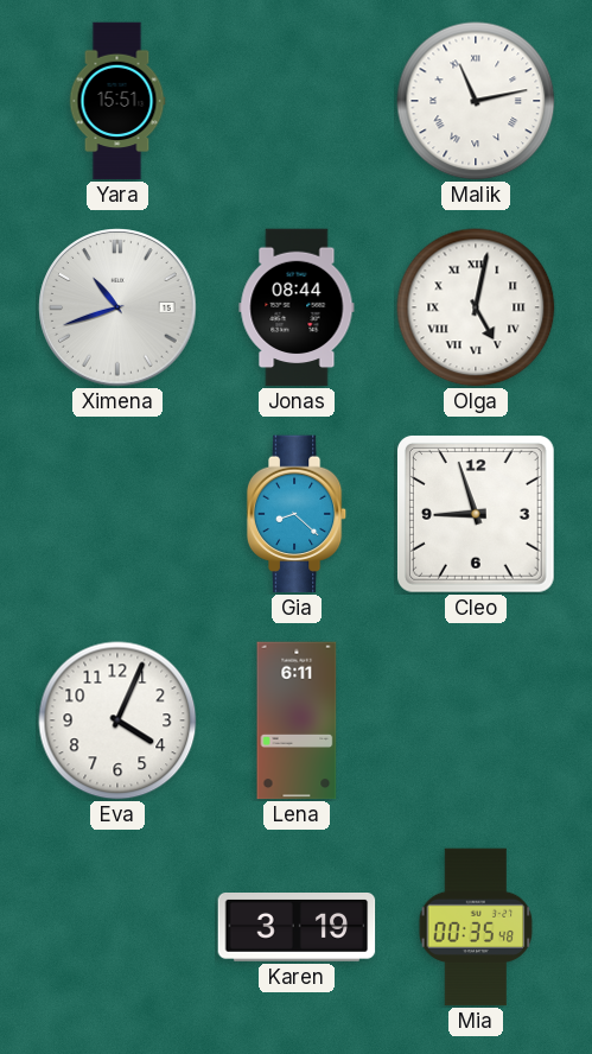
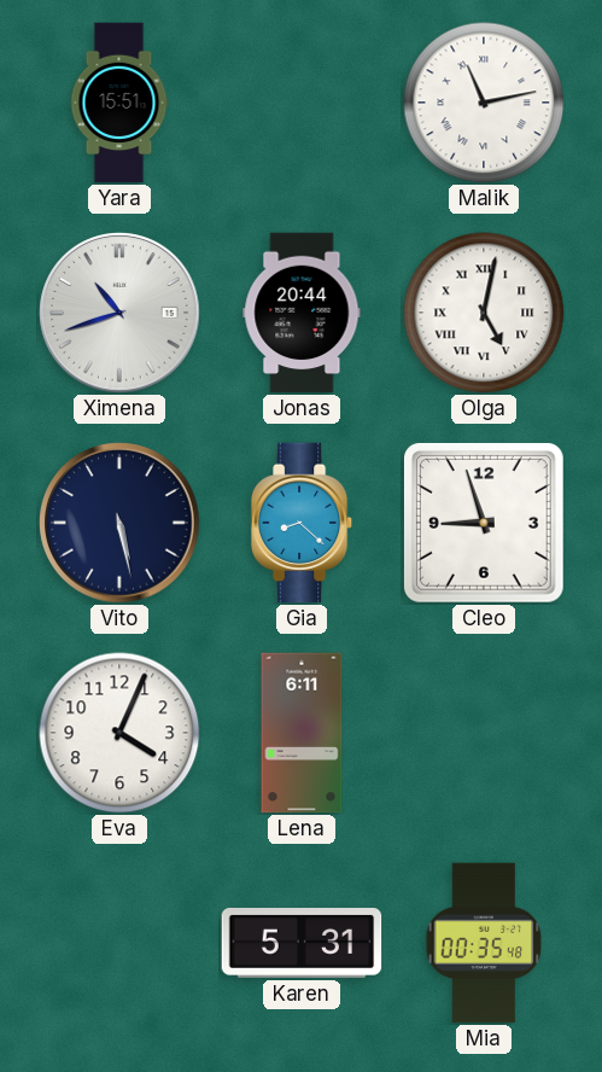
Jonas: 08:44 -> 20:44 (302, 313)
Vito: none -> 5:28 (119, 523)
Karen: 3:19 -> 5:31 (302, 944)
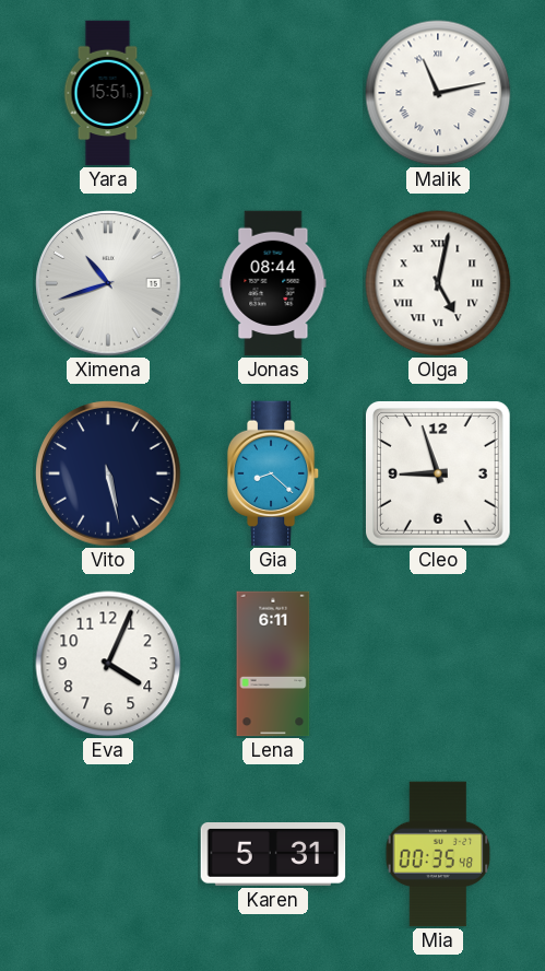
Jonas: 20:44 -> 08:44 (273, 283)
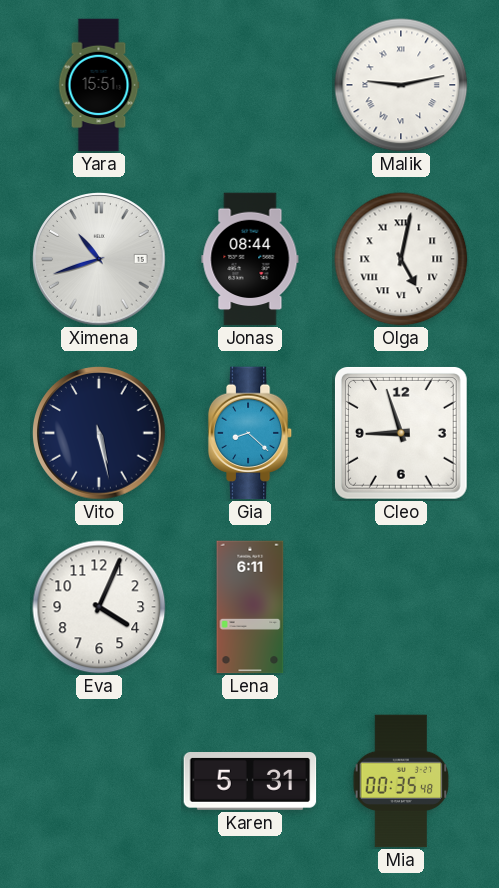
Malik: 11:13 -> 9:13 (401, 85)
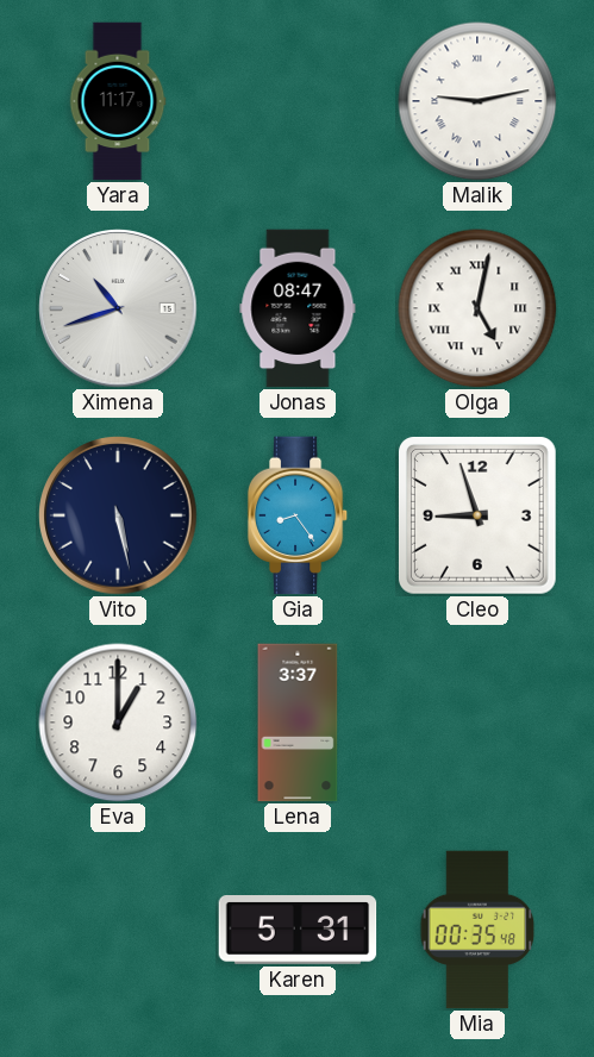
Yara: 15:51 -> 11:17 (118, 101)
Jonas: 08:44 -> 08:47 (298, 308)
Gia: 8:22 -> 8:24 (298, 515)
Eva: 4:04 -> 1:00 (118, 723)
Lena: 6:11 -> 3:37 (298, 723)
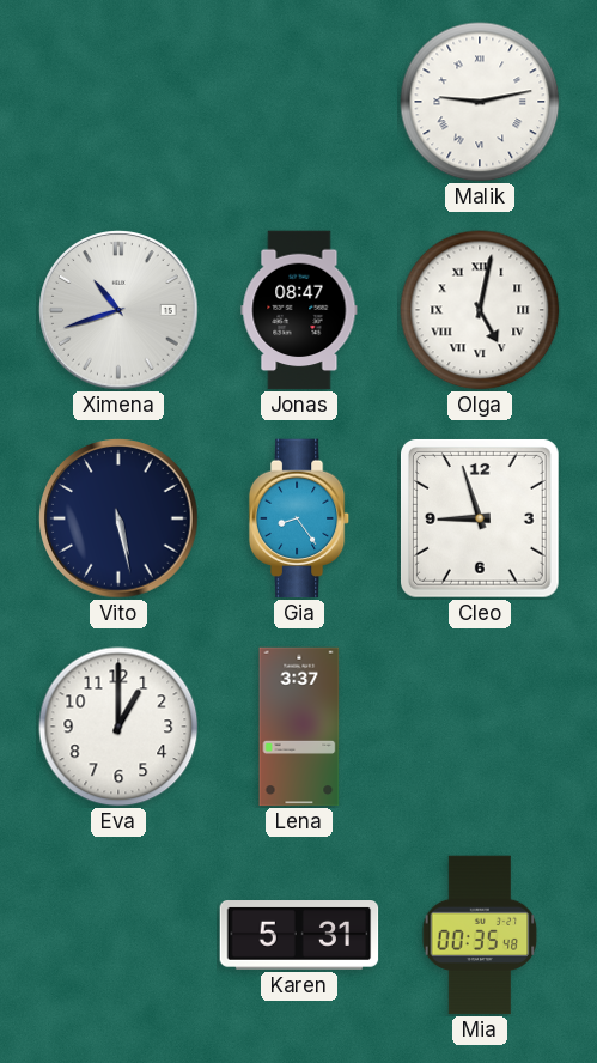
Yara: 11:17 -> none (118, 101)
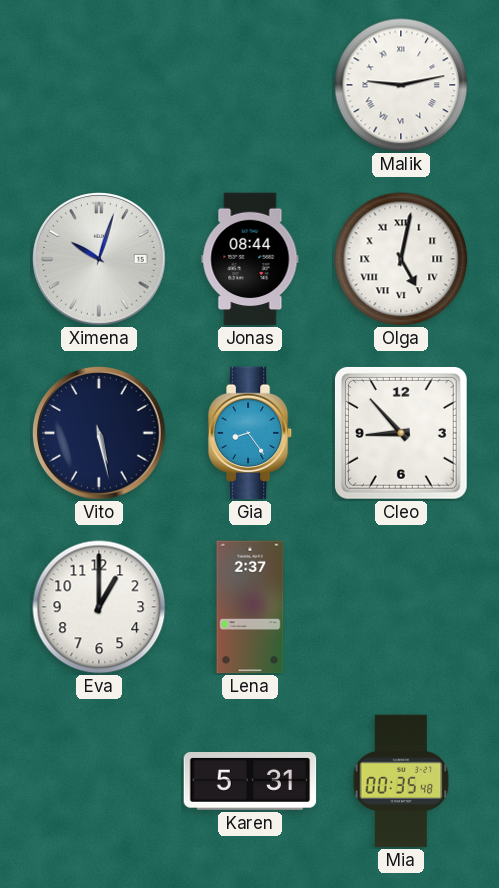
Ximena: 10:42 -> 10:03 (99, 259)
Jonas: 08:47 -> 08:44 (250, 259)
Cleo: 8:57 -> 8:53 (401, 433)
Lena: 3:37 -> 2:37 (250, 607)
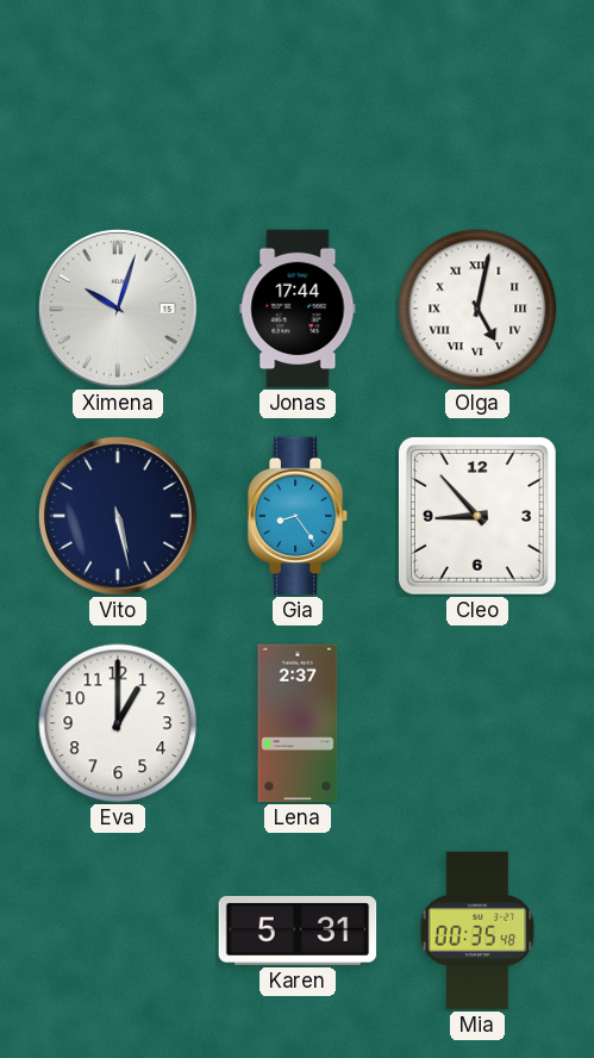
Malik: 9:13 -> none (401, 85)
Jonas: 08:44 -> 17:44 (298, 309)
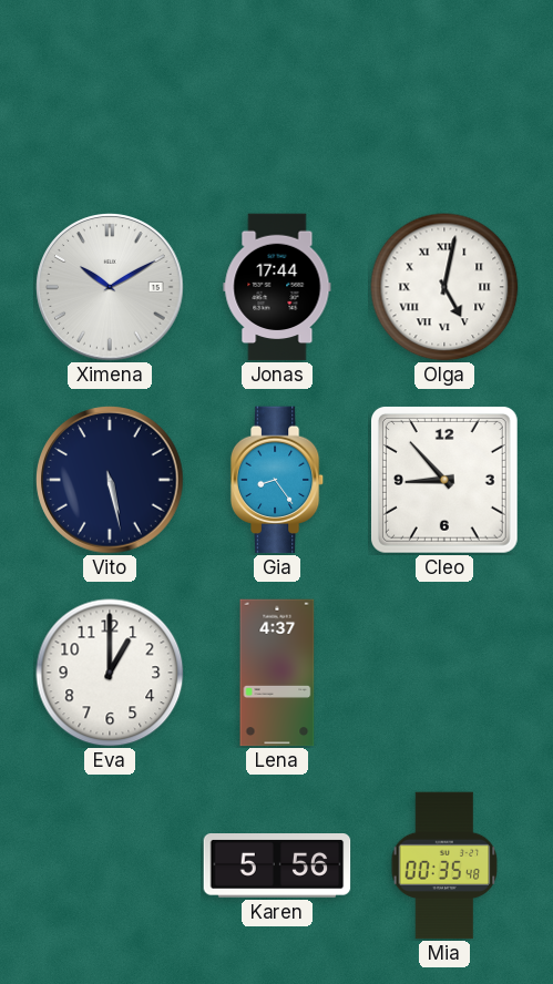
Ximena: 10:03 -> 10:10 (110, 287)
Lena: 2:37 -> 4:37 (277, 673)
Karen: 5:31 -> 5:56 (277, 867)
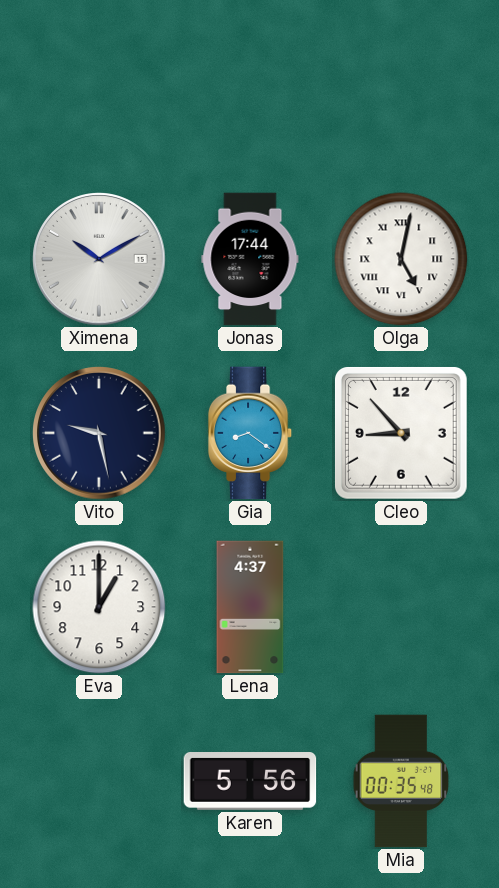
Vito: 5:28 -> 9:28 (99, 433)
Gia: 8:24 -> 8:21 (250, 433)
